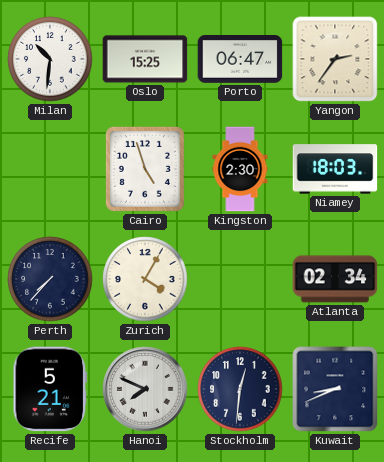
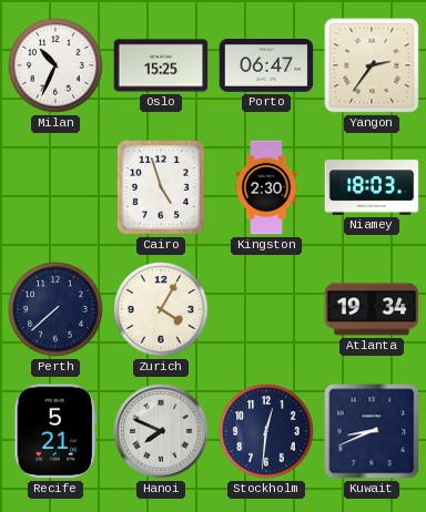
Milan: 10:31 -> 10:34 (55, 65)
Perth: 7:37 -> 7:38 (55, 309)
Atlanta: 02:34 -> 19:34 (372, 309)
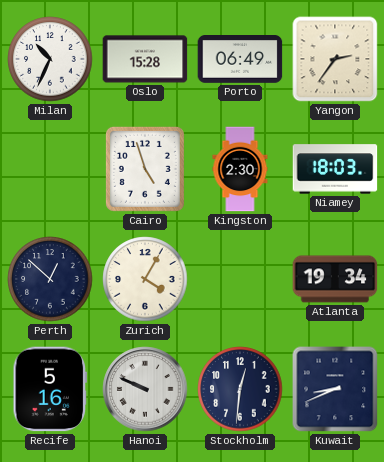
Oslo: 15:25 -> 15:28 (145, 59)
Porto: 06:47 -> 06:49 (240, 60)
Perth: 7:38 -> 12:52 (50, 279)
Recife: 5:21 -> 5:16 (50, 389)
Hanoi: 7:49 -> 9:49 (145, 389)
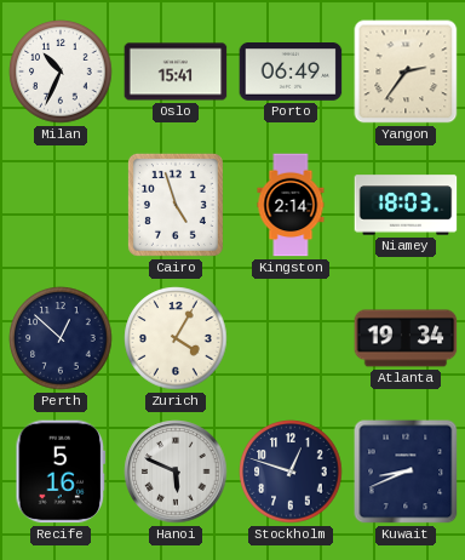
Oslo: 15:28 -> 15:41 (176, 72)
Kingston: 2:30 -> 2:14 (291, 205)
Hanoi: 9:49 -> 5:49 (176, 472)
Stockholm: 12:31 -> 12:48 (291, 472)
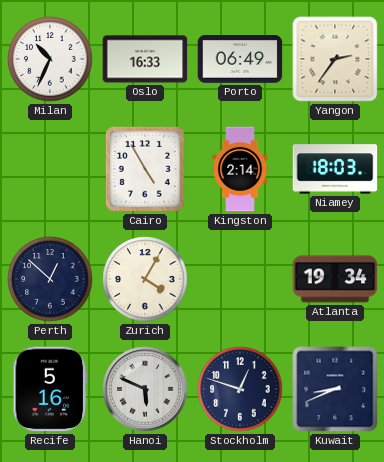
Oslo: 15:41 -> 16:33 (145, 59)
Cairo: 4:57 -> 4:55 (145, 169)
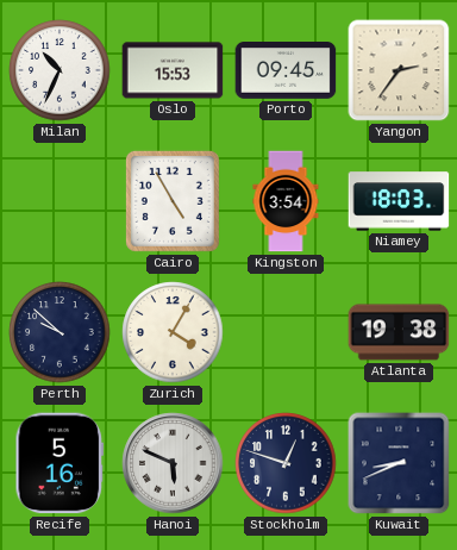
Oslo: 16:33 -> 15:53 (173, 70)
Porto: 06:49 -> 09:45 (286, 71)
Kingston: 2:14 -> 3:54 (286, 201)
Perth: 12:52 -> 9:52 (60, 332)
Atlanta: 19:34 -> 19:38 (399, 332)
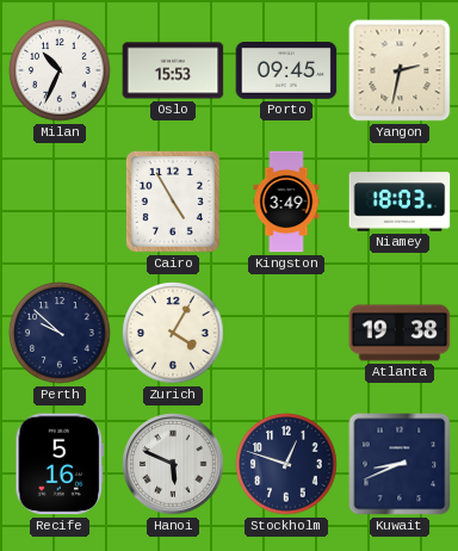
Yangon: 2:36 -> 2:32 (400, 70)
Kingston: 3:54 -> 3:49 (286, 202)
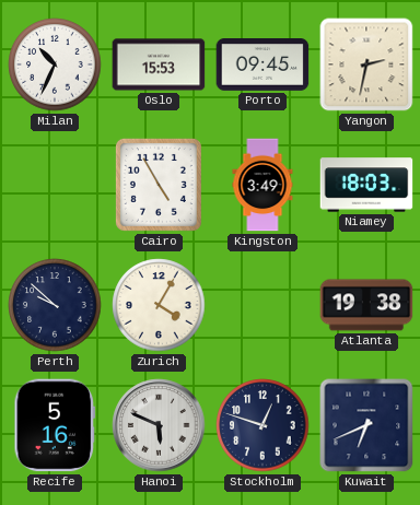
Kuwait: 8:41 -> 6:41 (366, 425)
